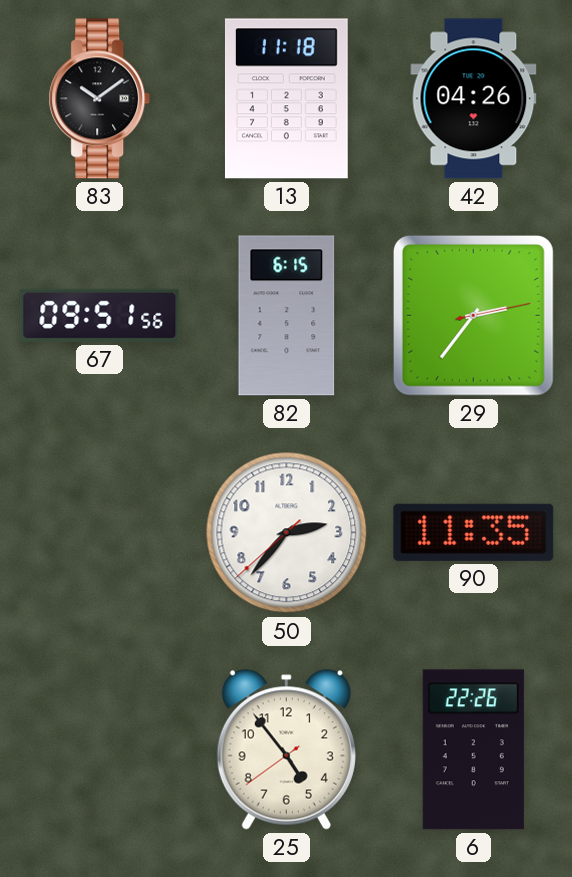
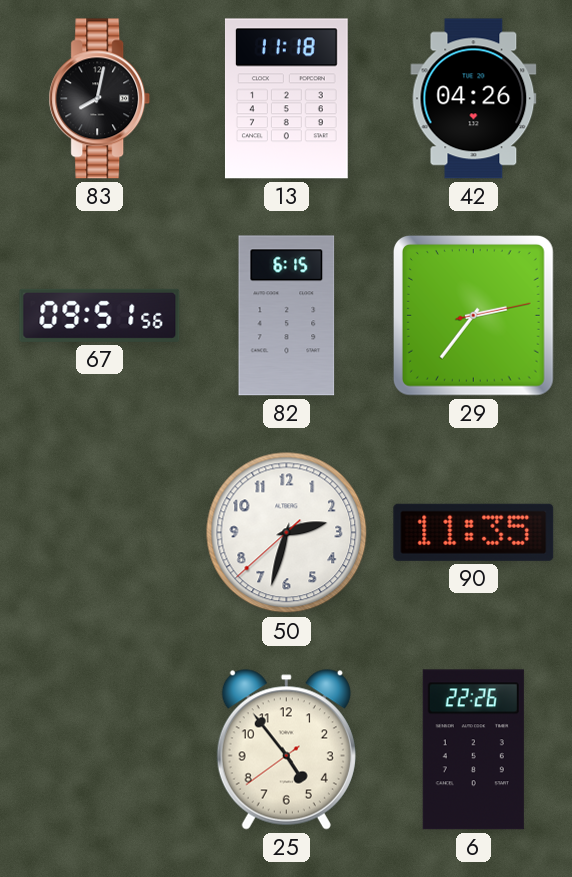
83: 10:09 -> 8:02 (100, 99)
50: 2:36 -> 2:32 (287, 533)
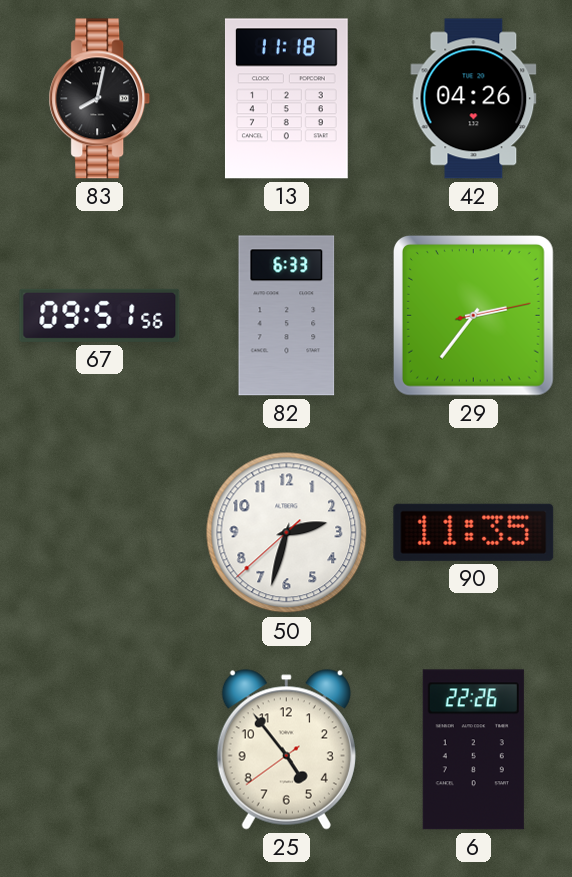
82: 6:15 -> 6:33 (287, 316)
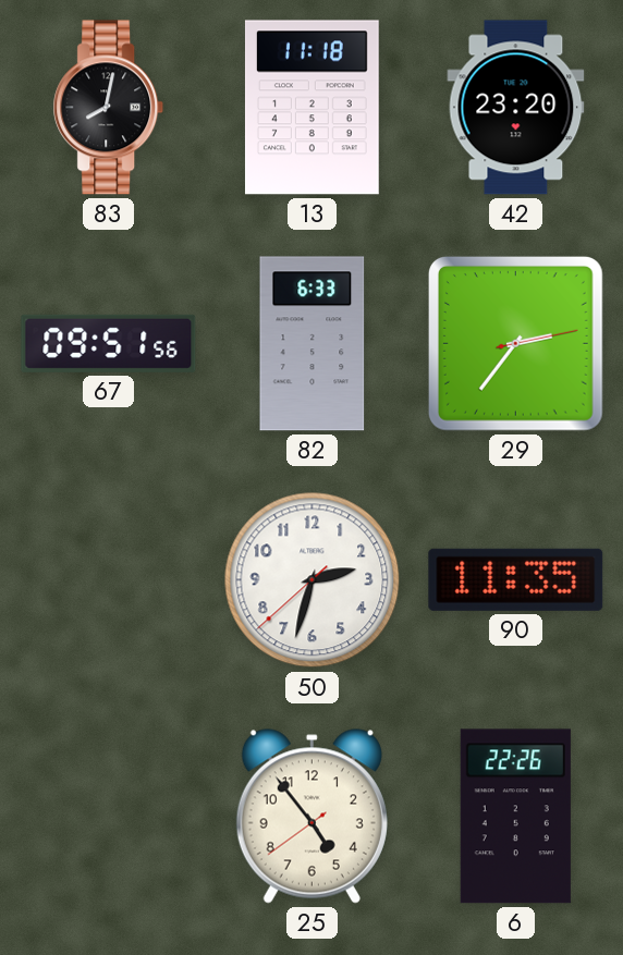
42: 04:26 -> 23:20 (516, 108)
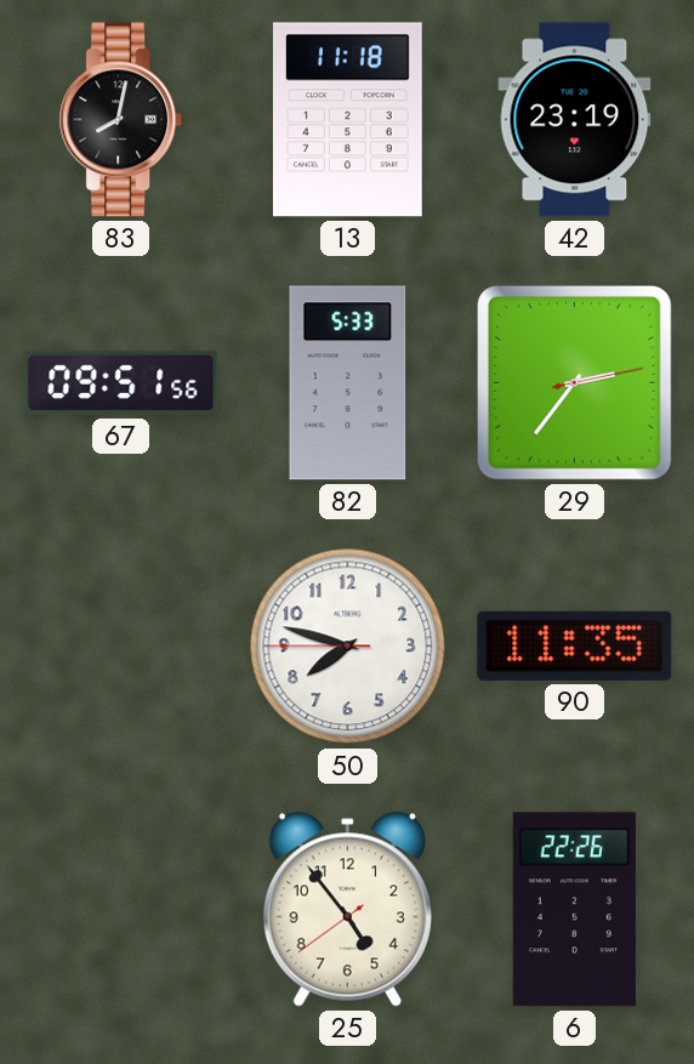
42: 23:20 -> 23:19 (575, 120)
82: 6:33 -> 5:33 (348, 383)
50: 2:32 -> 7:47 (348, 647)
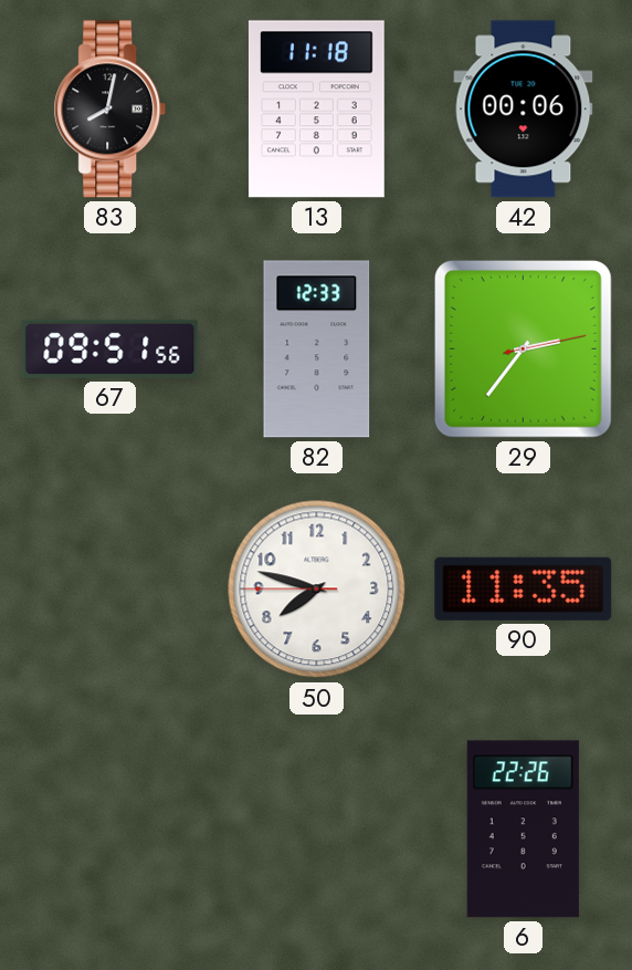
42: 23:19 -> 00:06 (524, 109)
82: 5:33 -> 12:33 (317, 350)
25: 4:53 -> none (347, 910)
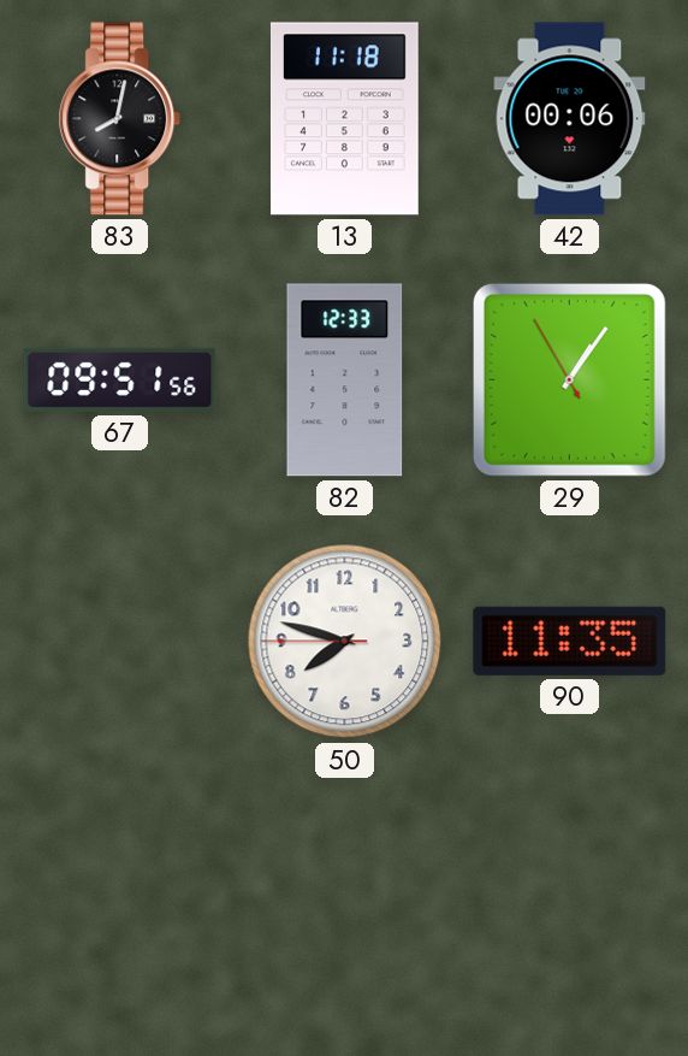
29: 2:36 -> 1:05 (569, 379)
6: 22:26 -> none (523, 830)
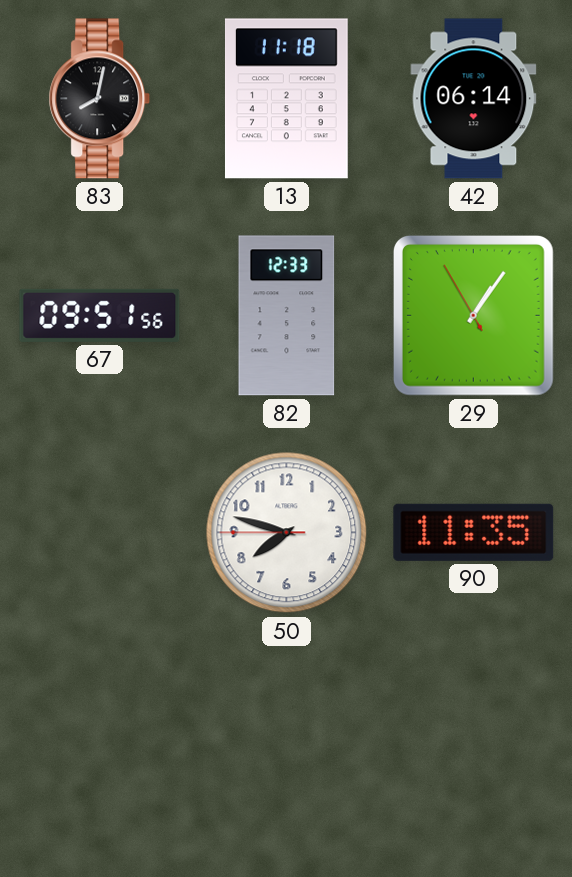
42: 00:06 -> 06:14 (474, 99)
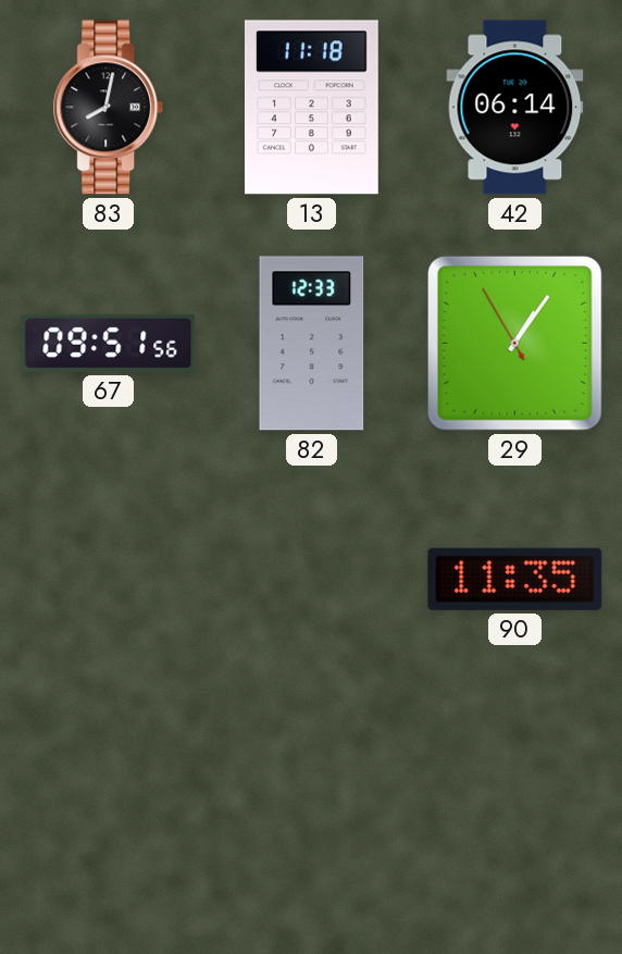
50: 7:47 -> none (287, 533)
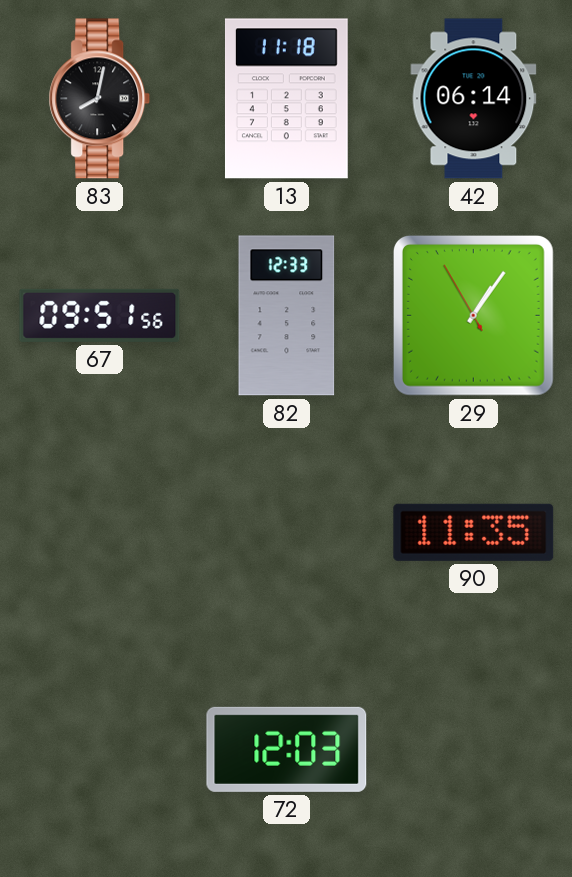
72: none -> 12:03 (287, 749)
